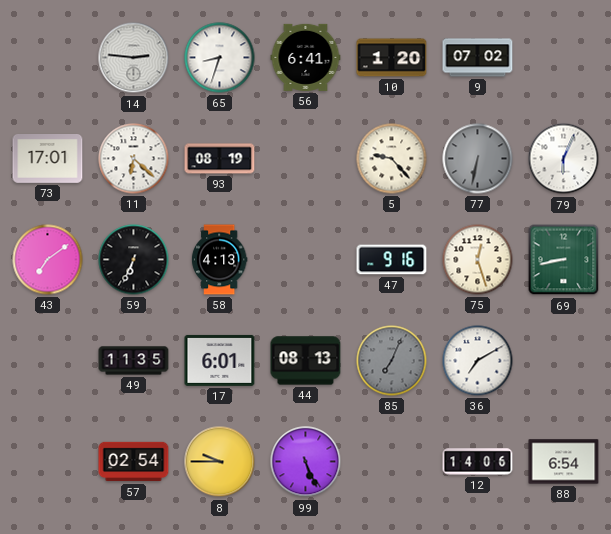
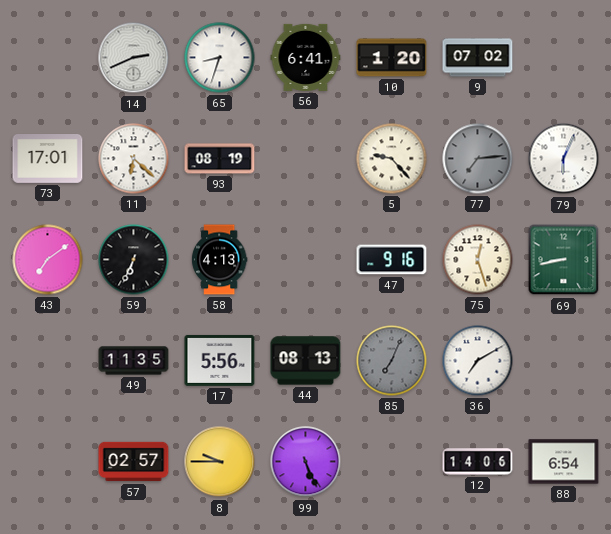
14: 2:46 -> 2:41 (134, 58)
77: 6:32 -> 7:14 (478, 159)
17: 6:01 -> 5:56 (220, 360)
57: 02:54 -> 02:57 (134, 462)
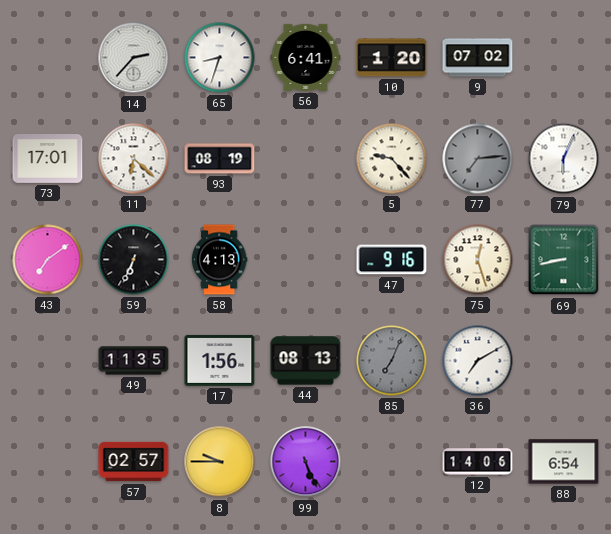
14: 2:41 -> 2:37 (134, 58)
17: 5:56 -> 1:56 (220, 360)
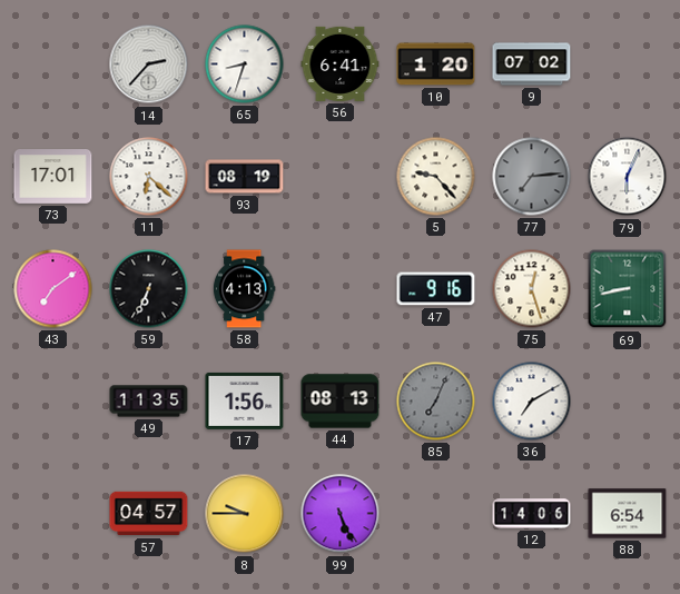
57: 02:57 -> 04:57 (149, 514)
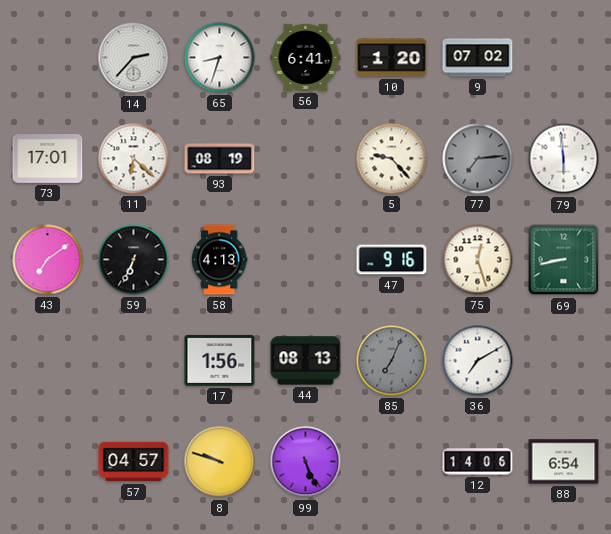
79: 6:04 -> 5:59 (564, 159)
49: 11:35 -> none (149, 402)
8: 9:45 -> 9:48 (220, 462)
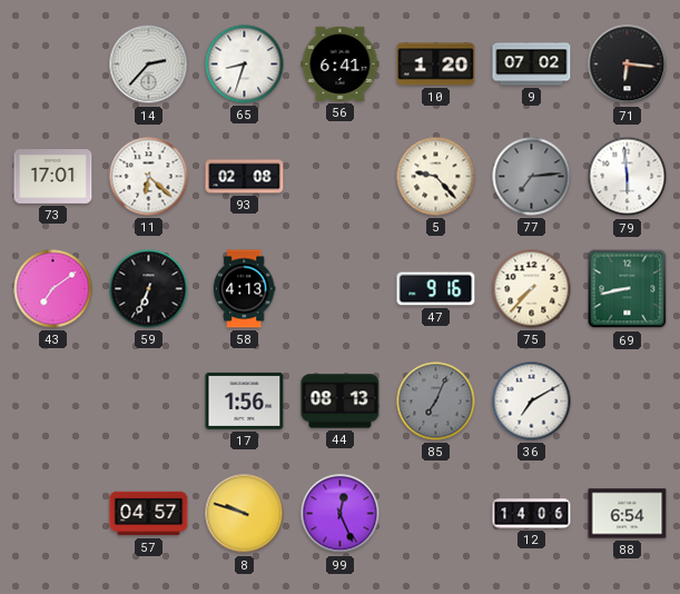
71: none -> 6:16 (628, 65)
93: 08:19 -> 02:08 (245, 177)
75: 12:27 -> 7:37 (532, 289)
99: 5:26 -> 12:26 (341, 514)
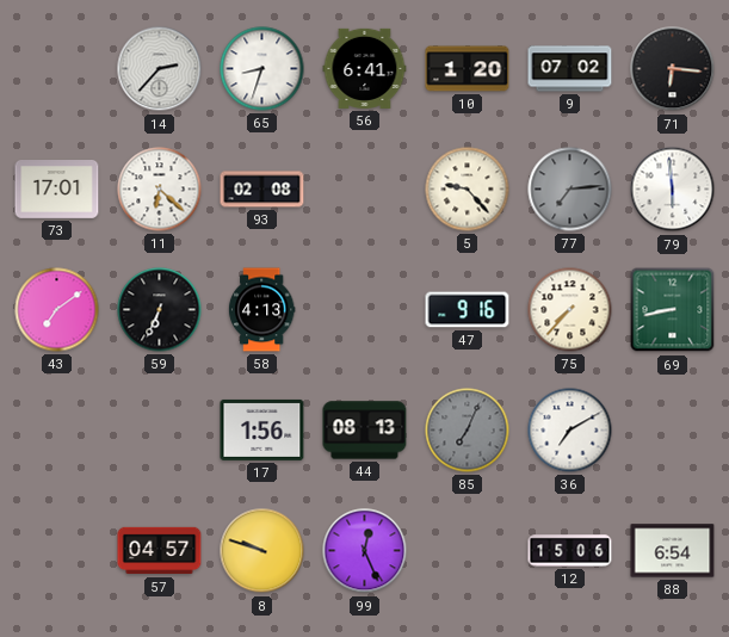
12: 14:06 -> 15:06 (570, 551)
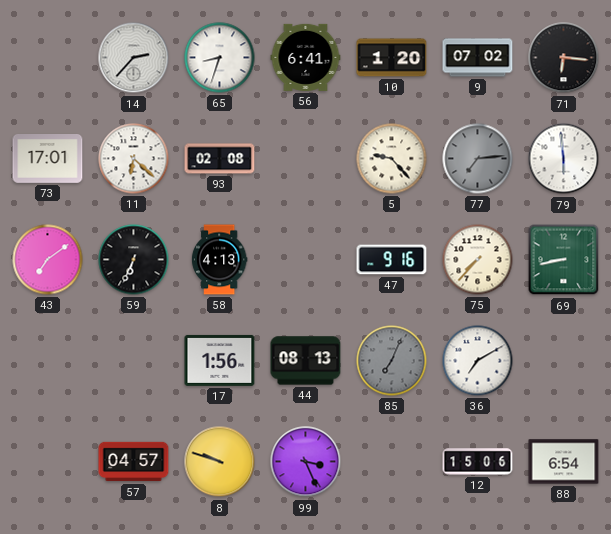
99: 12:26 -> 3:26 (306, 462)
